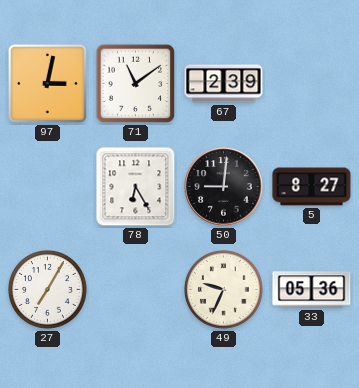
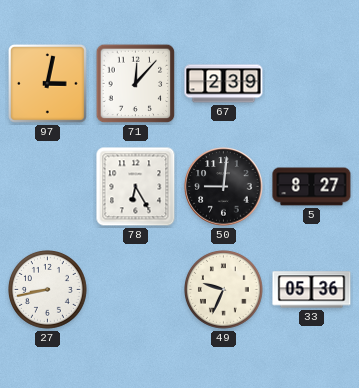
71: 11:09 -> 12:07 (136, 84)
27: 7:05 -> 8:43 (48, 290)
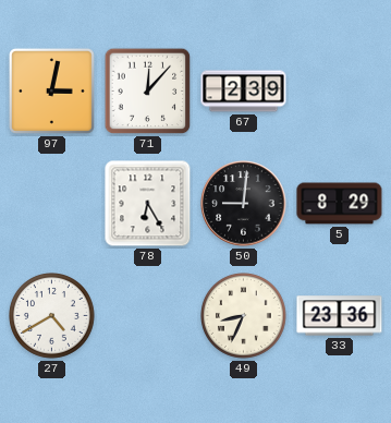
5: 8:27 -> 8:29 (340, 204)
27: 8:43 -> 4:40 (52, 316)
49: 9:34 -> 8:34 (244, 316)
33: 05:36 -> 23:36 (340, 316)
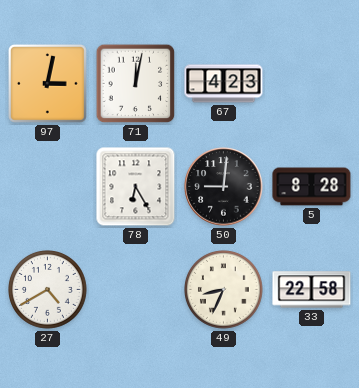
71: 12:07 -> 12:02 (136, 84)
67: 2:39 -> 4:23 (224, 84)
5: 8:29 -> 8:28 (312, 187)
33: 23:36 -> 22:58 (312, 290)
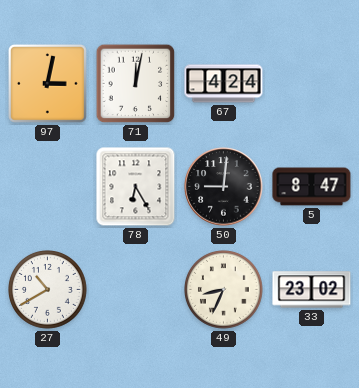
67: 4:23 -> 4:24 (224, 84)
5: 8:28 -> 8:47 (312, 187)
27: 4:40 -> 10:40 (48, 290)
33: 22:58 -> 23:02 (312, 290)
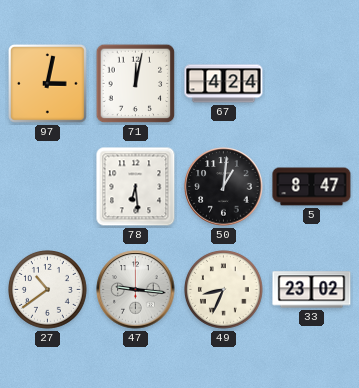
78: 6:25 -> 6:29 (136, 187)
50: 9:01 -> 1:01 (224, 187)
27: 10:40 -> 10:39 (48, 290)
47: none -> 9:16 (136, 290)
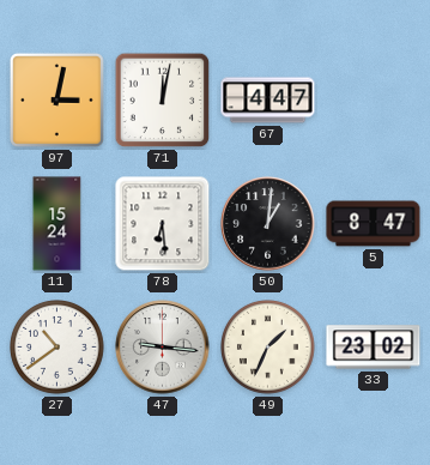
67: 4:24 -> 4:47 (268, 101)
11: none -> 15:24 (57, 224)
49: 8:34 -> 1:34 (268, 348)
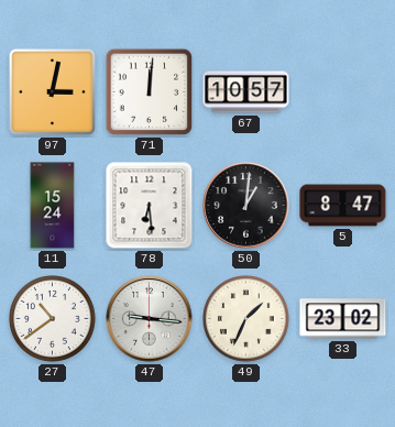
71: 12:02 -> 12:01 (150, 92)
67: 4:47 -> 10:57 (246, 92)
